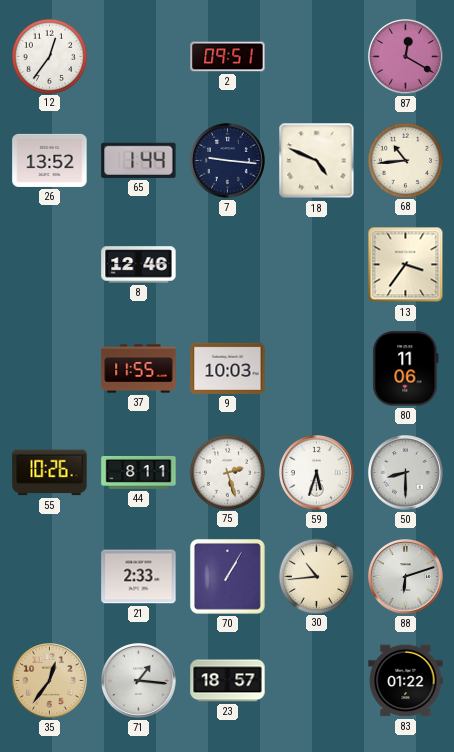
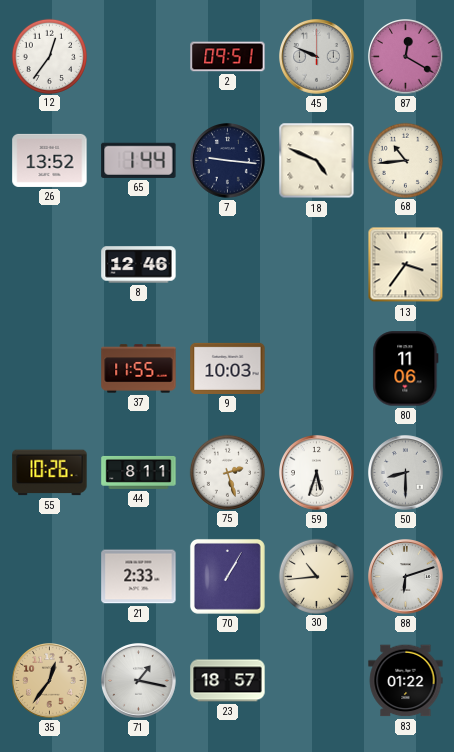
45: none -> 9:49 (317, 57)
71: 1:16 -> 1:17 (139, 681)
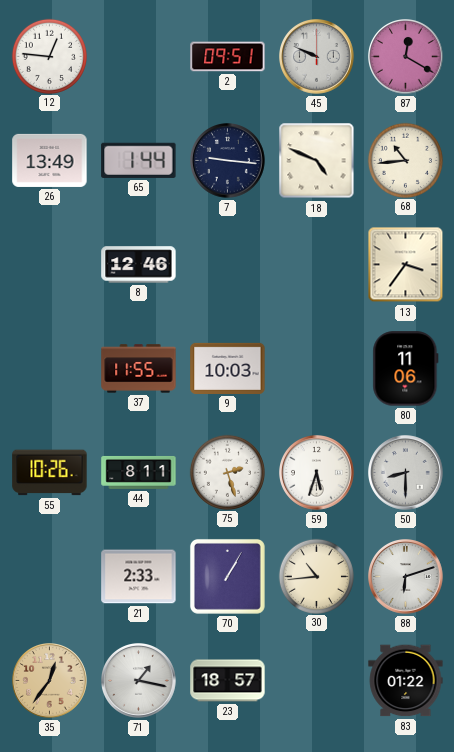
12: 12:36 -> 12:46 (49, 56)
26: 13:52 -> 13:49 (50, 160)
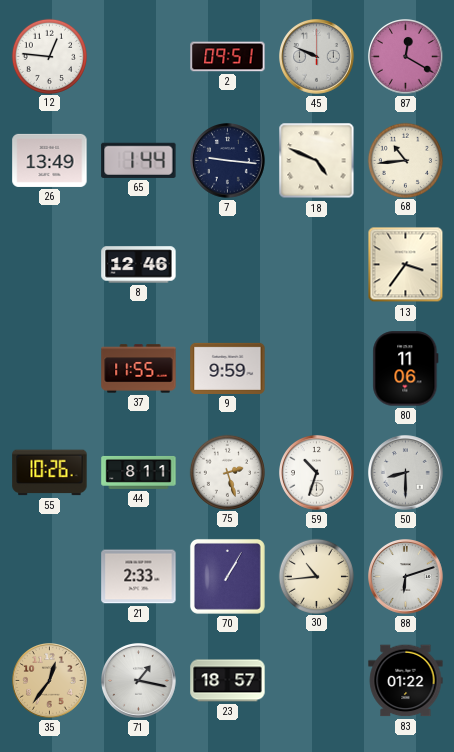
9: 10:03 -> 9:59 (228, 368)
59: 5:33 -> 10:33 (317, 473)
